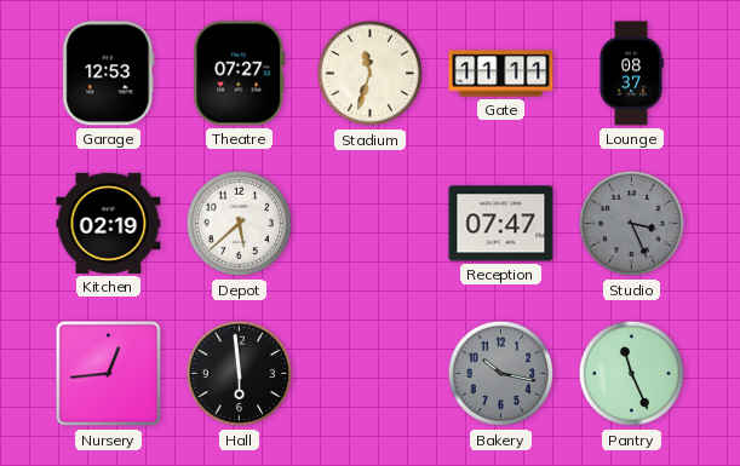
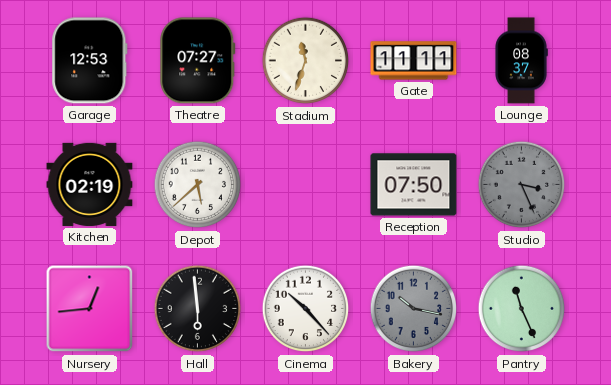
Reception: 07:47 -> 07:50 (414, 185)
Cinema: none -> 10:23 (306, 309)
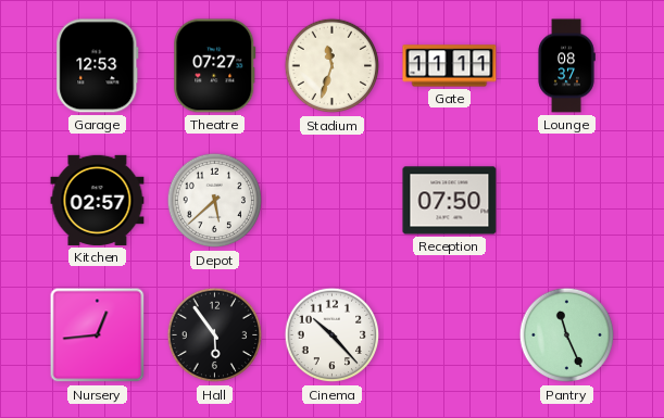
Kitchen: 02:19 -> 02:57 (98, 200)
Studio: 3:26 -> none (522, 185)
Hall: 5:59 -> 5:54 (215, 335)
Bakery: 10:17 -> none (414, 309)
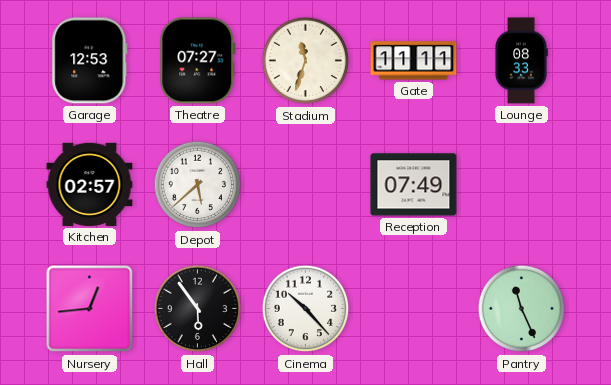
Lounge: 08:37 -> 08:33 (521, 61)
Reception: 07:50 -> 07:49 (414, 185)
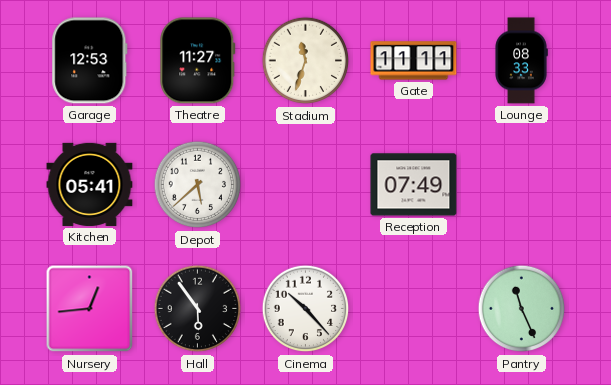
Theatre: 07:27 -> 11:27 (198, 61)
Kitchen: 02:57 -> 05:41 (90, 184)
